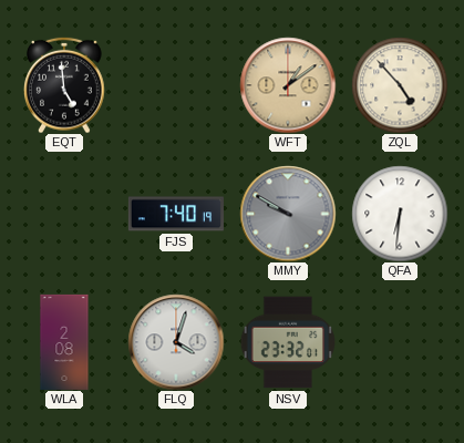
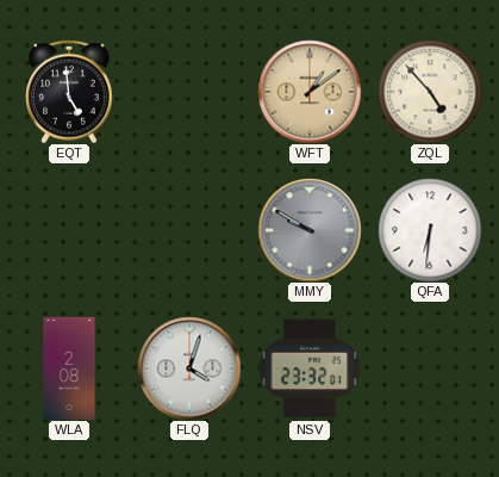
FJS: 7:40 -> none (176, 214)
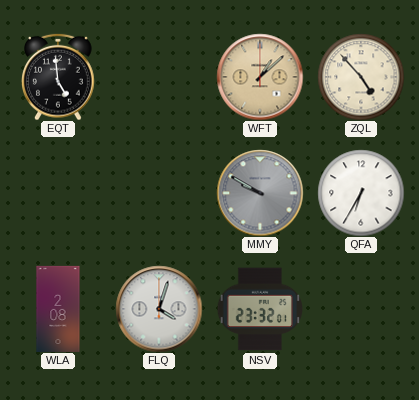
WFT: 1:09 -> 1:08 (260, 77)
QFA: 6:31 -> 6:35 (361, 193)
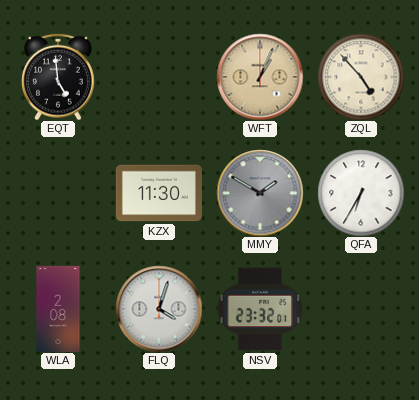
WFT: 1:08 -> 1:04 (260, 77)
KZX: none -> 11:30 (159, 193)
MMY: 9:50 -> 1:50 (260, 193)
